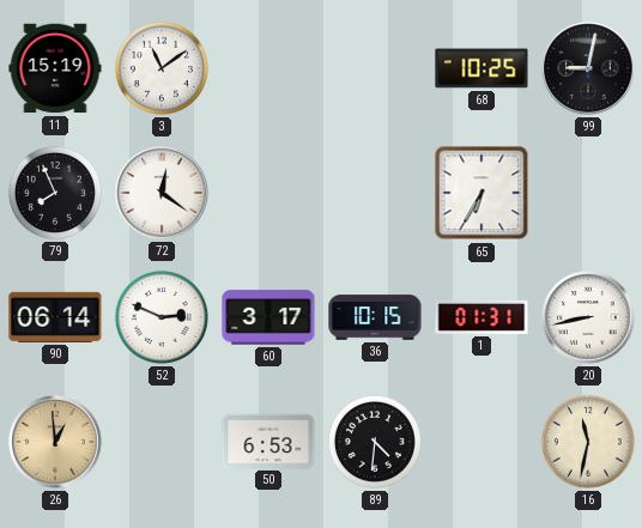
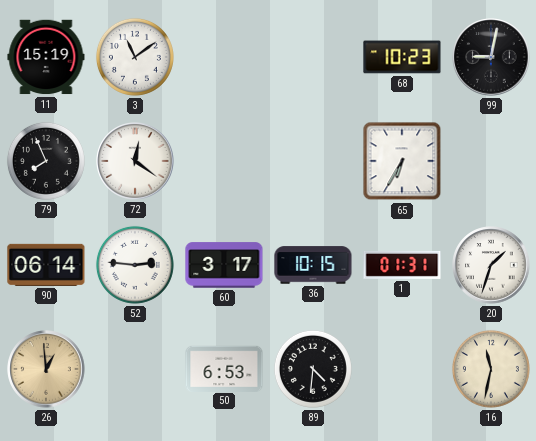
68: 10:25 -> 10:23 (402, 57)
52: 2:49 -> 2:46 (135, 265)
20: 8:43 -> 1:33 (491, 265)
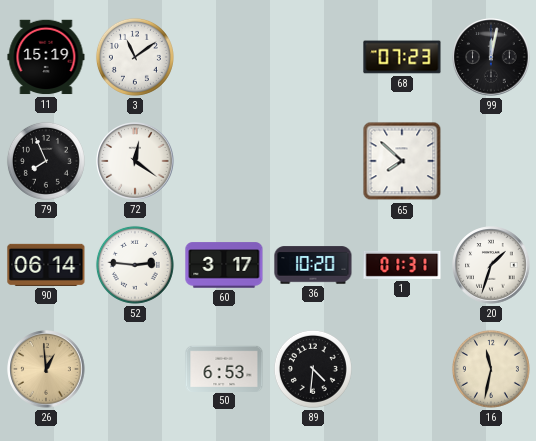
68: 10:23 -> 07:23 (402, 57)
99: 9:02 -> 12:02 (491, 57)
65: 6:35 -> 7:52 (402, 161)
36: 10:15 -> 10:20 (313, 265)
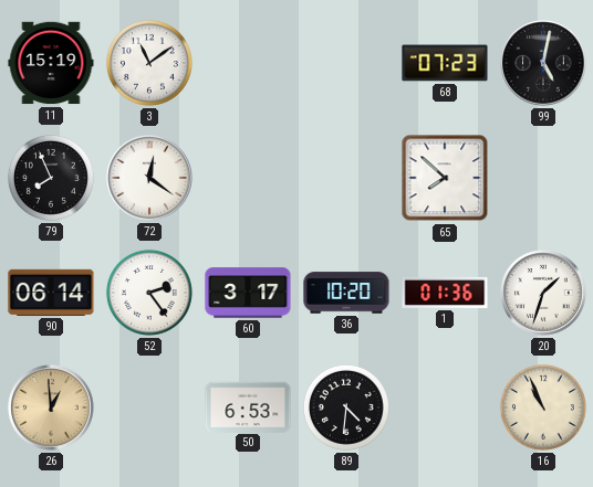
99: 12:02 -> 5:02 (543, 63)
52: 2:46 -> 2:24 (149, 293)
1: 01:31 -> 01:36 (445, 293)
16: 11:32 -> 10:56 (543, 407)
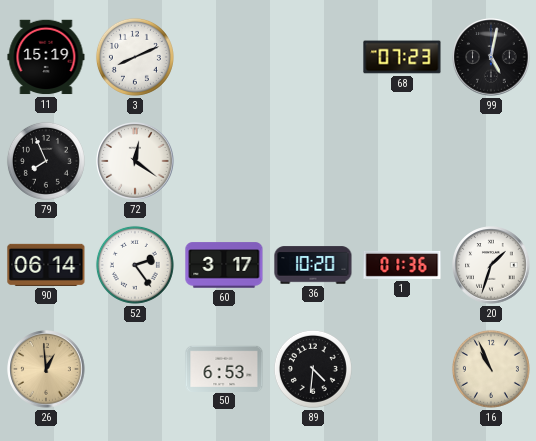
3: 11:09 -> 8:11 (135, 57)
65: 7:52 -> none (445, 178)
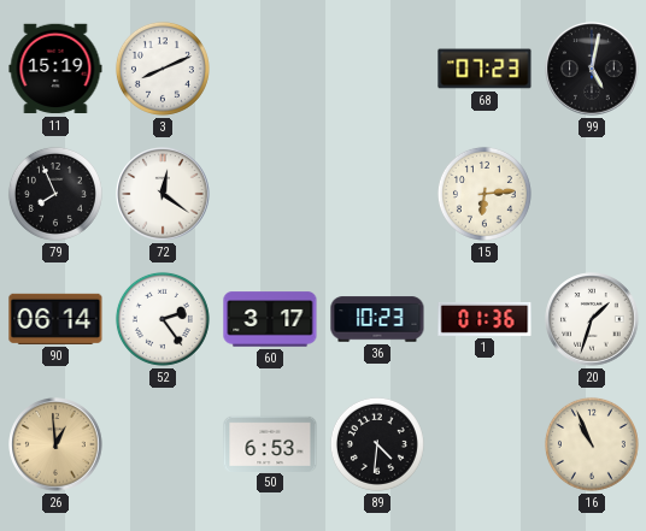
15: none -> 6:14 (485, 194)
36: 10:20 -> 10:23 (377, 319)
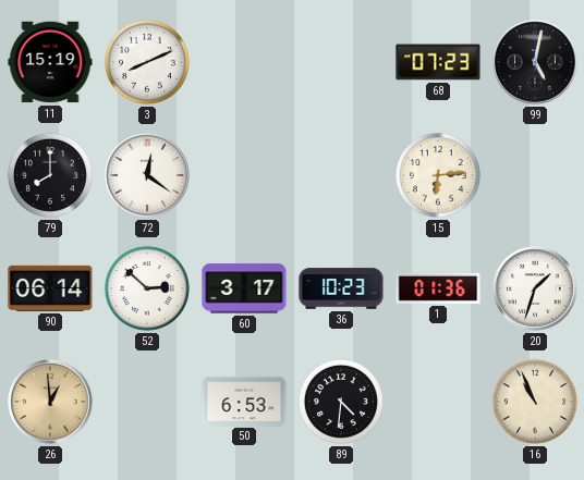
79: 7:56 -> 8:00 (50, 175)
52: 2:24 -> 2:52 (147, 288)
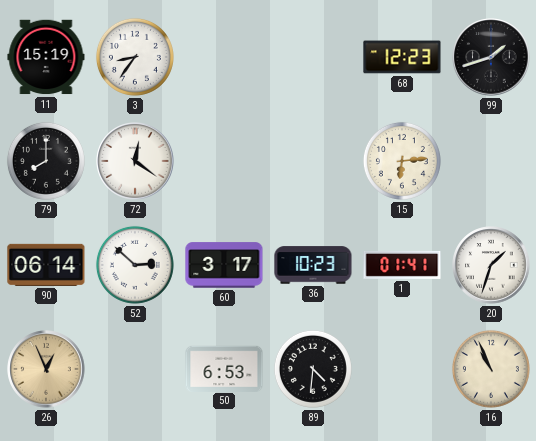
3: 8:11 -> 8:36 (135, 57)
68: 07:23 -> 12:23 (402, 57)
99: 5:02 -> 1:42 (491, 57)
1: 01:36 -> 01:41 (402, 265)
26: 12:59 -> 12:56 (46, 369)
